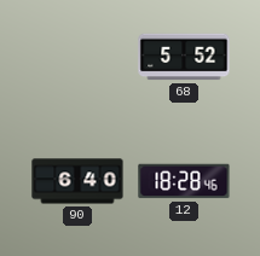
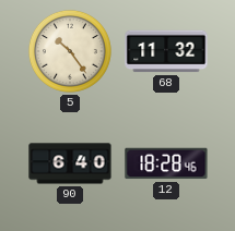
5: none -> 10:24 (70, 51)
68: 5:52 -> 11:32 (166, 51)
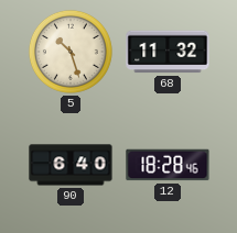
5: 10:24 -> 10:27 (71, 52)
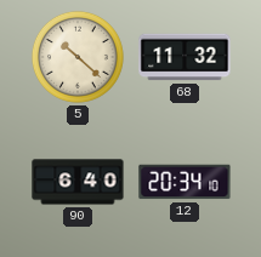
5: 10:27 -> 10:22 (78, 57)
12: 18:28 -> 20:34 (185, 182)
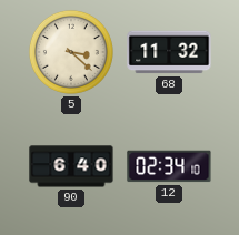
5: 10:22 -> 3:22 (71, 52)
12: 20:34 -> 02:34 (169, 166)
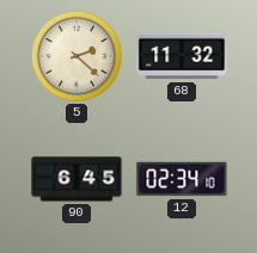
5: 3:22 -> 2:22 (77, 56)
90: 6:40 -> 6:45 (77, 179)
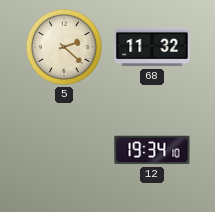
90: 6:45 -> none (77, 179)
12: 02:34 -> 19:34 (152, 150)
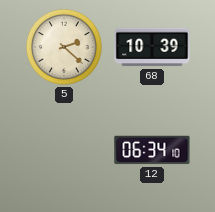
68: 11:32 -> 10:39 (152, 47)
12: 19:34 -> 06:34 (152, 150)
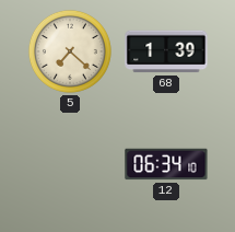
5: 2:22 -> 7:22 (70, 51)
68: 10:39 -> 1:39 (166, 51)
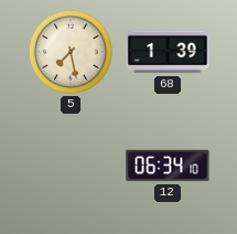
5: 7:22 -> 7:28 (71, 52)
